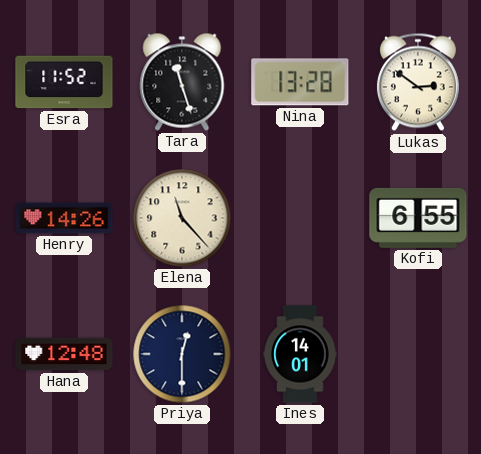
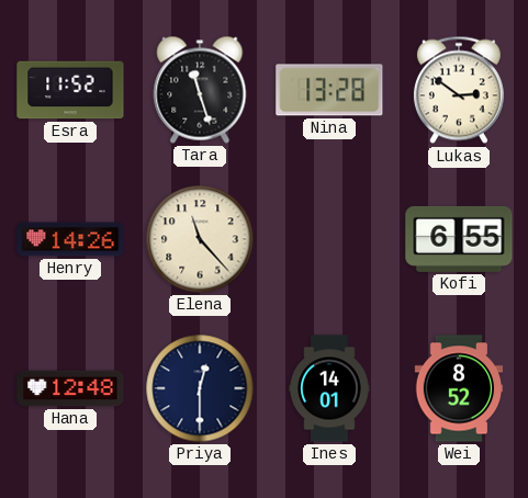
Wei: none -> 8:52 (459, 388)
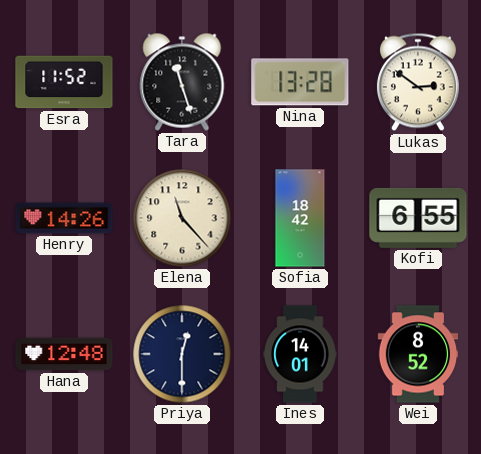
Sofia: none -> 18:42 (300, 218)
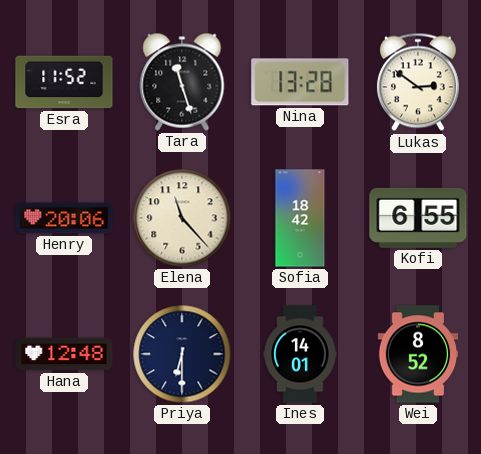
Henry: 14:26 -> 20:06 (64, 218)
Priya: 12:30 -> 6:30 (182, 354)
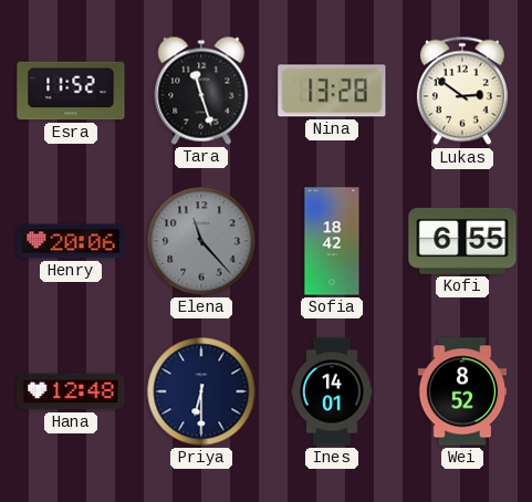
Elena dial: cream -> grey (201, 241)
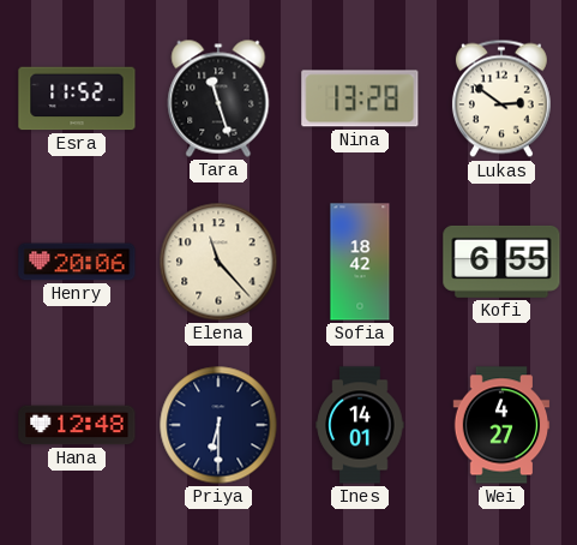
Elena dial: grey -> cream (218, 262)
Wei: 8:52 -> 4:27 (501, 425)
